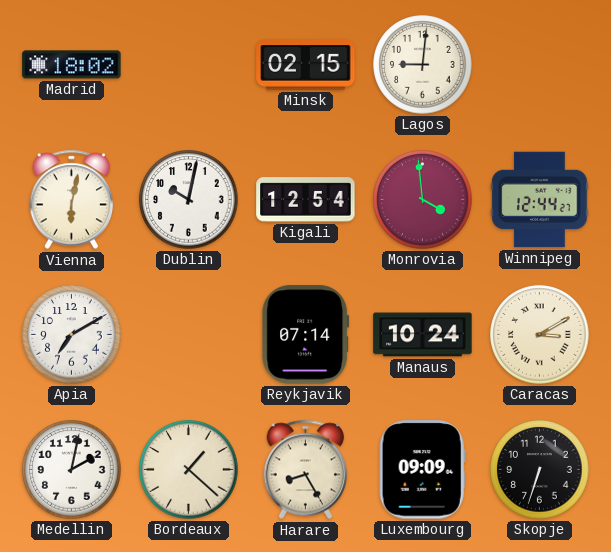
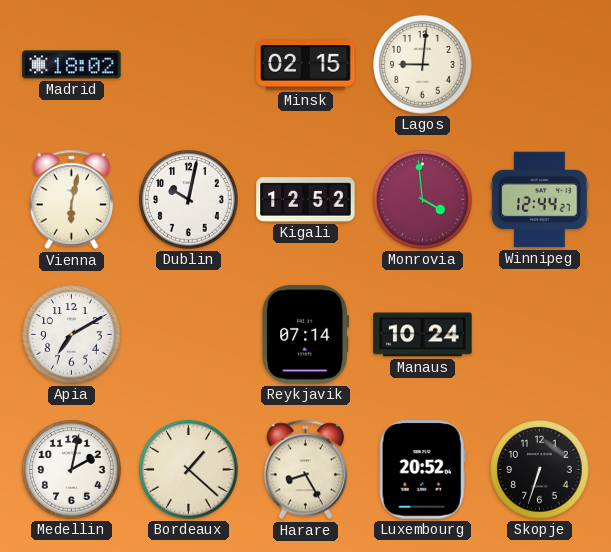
Kigali: 12:54 -> 12:52 (306, 200)
Caracas: 3:10 -> none (540, 335)
Luxembourg: 09:09 -> 20:52 (422, 470)
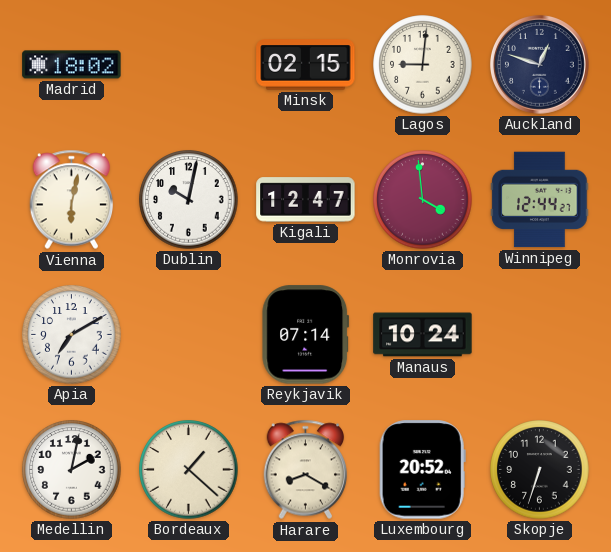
Auckland: none -> 12:48 (539, 64)
Kigali: 12:52 -> 12:47 (306, 200)
Harare: 8:25 -> 8:20 (306, 470)
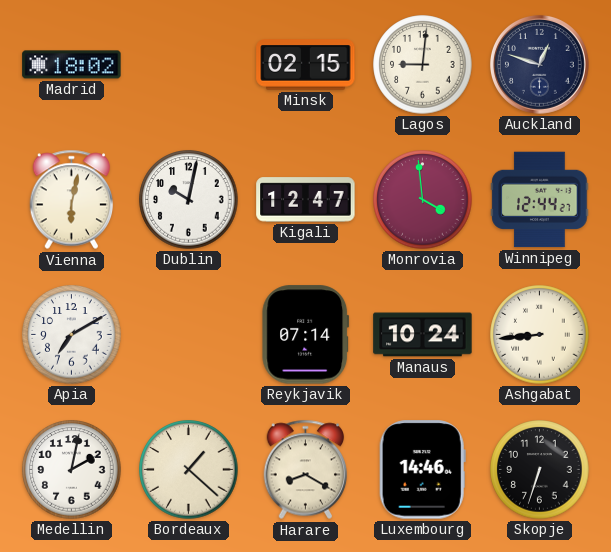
Ashgabat: none -> 8:44 (540, 335)
Luxembourg: 20:52 -> 14:46 (422, 470)
